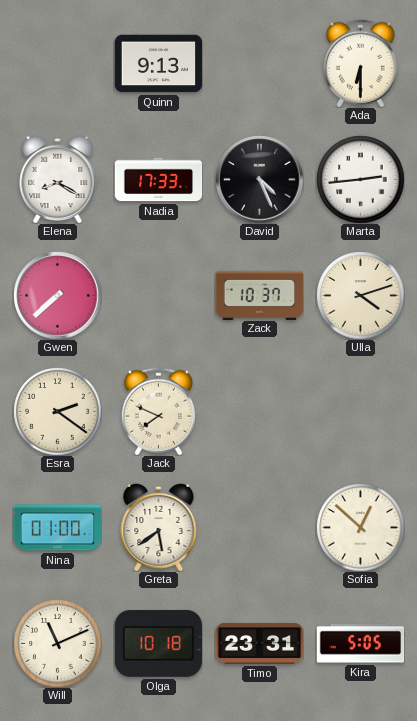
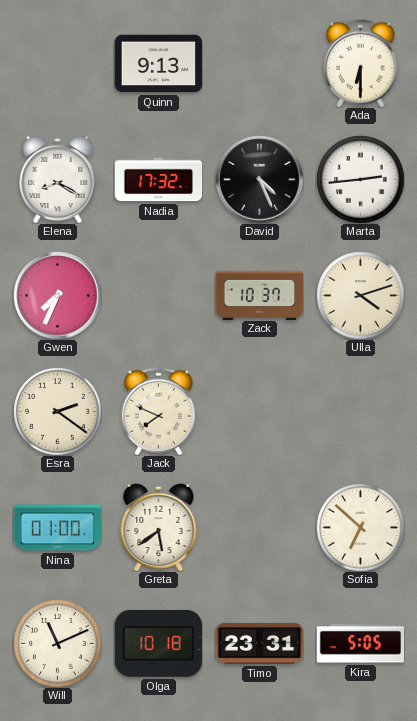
Nadia: 17:33 -> 17:32 (158, 180)
Gwen: 7:38 -> 7:34 (57, 295)
Sofia: 12:52 -> 6:52 (360, 527)
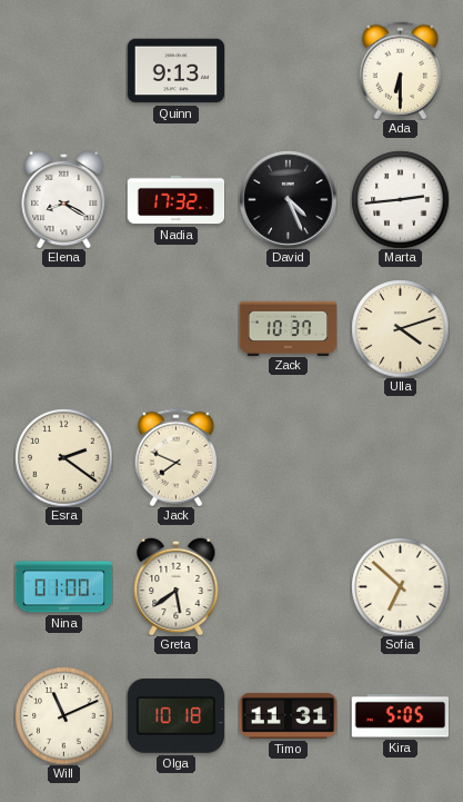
Gwen: 7:34 -> none (57, 295)
Timo: 23:31 -> 11:31 (288, 715)
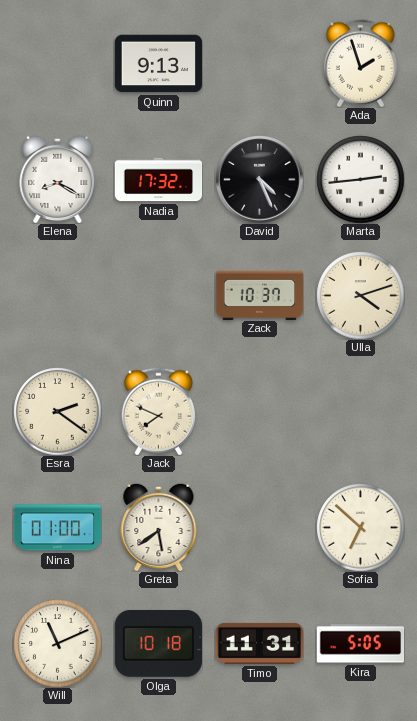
Ada: 6:30 -> 1:57 (360, 63)
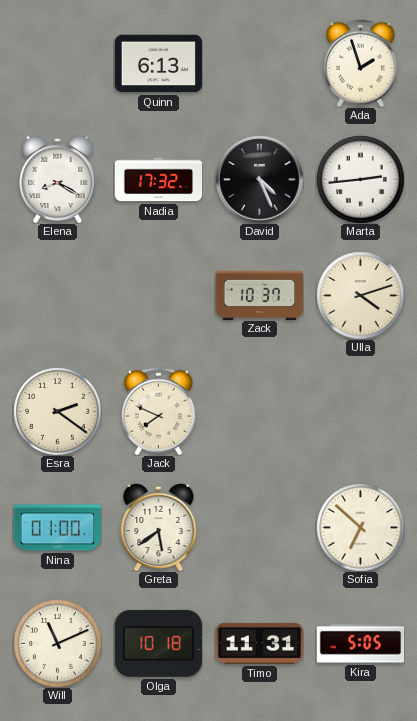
Quinn: 9:13 -> 6:13 (158, 64)
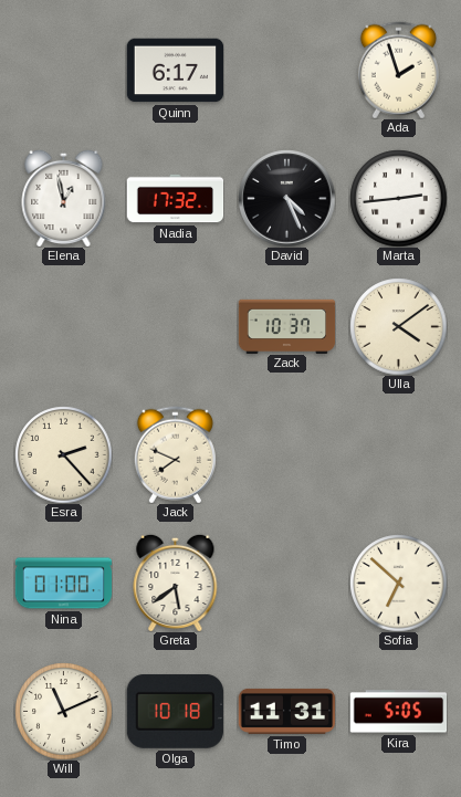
Quinn: 6:13 -> 6:17 (175, 71)
Elena: 8:20 -> 12:58 (64, 198)
Ulla: 4:12 -> 4:09 (398, 326)
Esra: 2:21 -> 2:23 (63, 454)
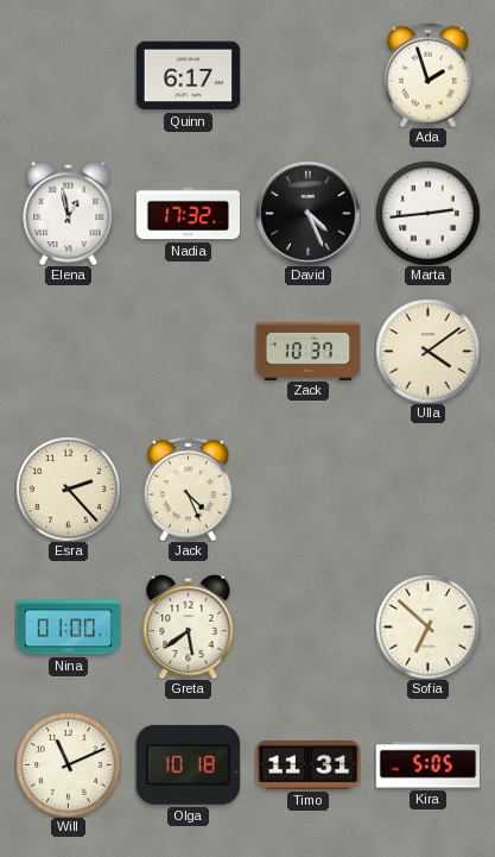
Jack: 7:49 -> 4:26 (188, 489)
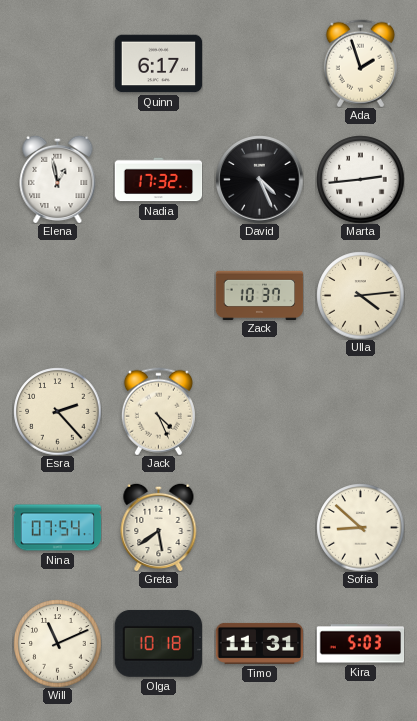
Ulla: 4:09 -> 4:14 (360, 295)
Nina: 01:00 -> 07:54 (57, 528)
Sofia: 6:52 -> 8:52 (360, 527)
Kira: 5:05 -> 5:03 (360, 644)
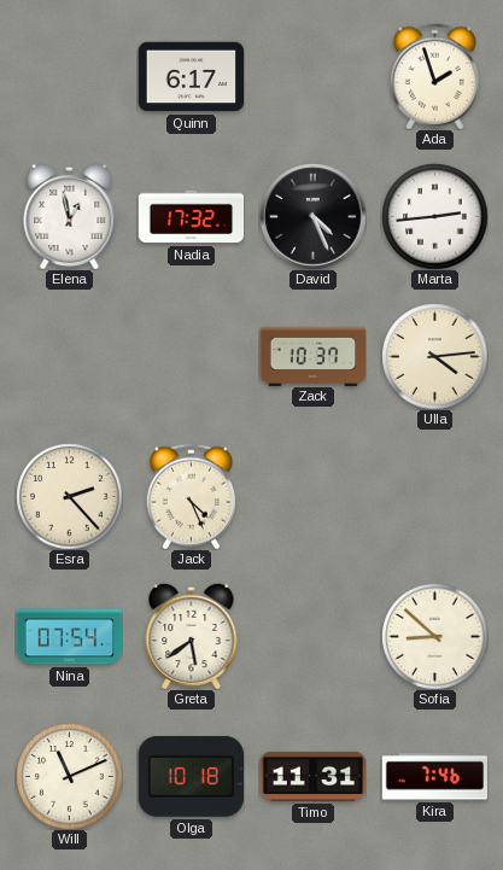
Kira: 5:03 -> 7:46 (434, 777)
